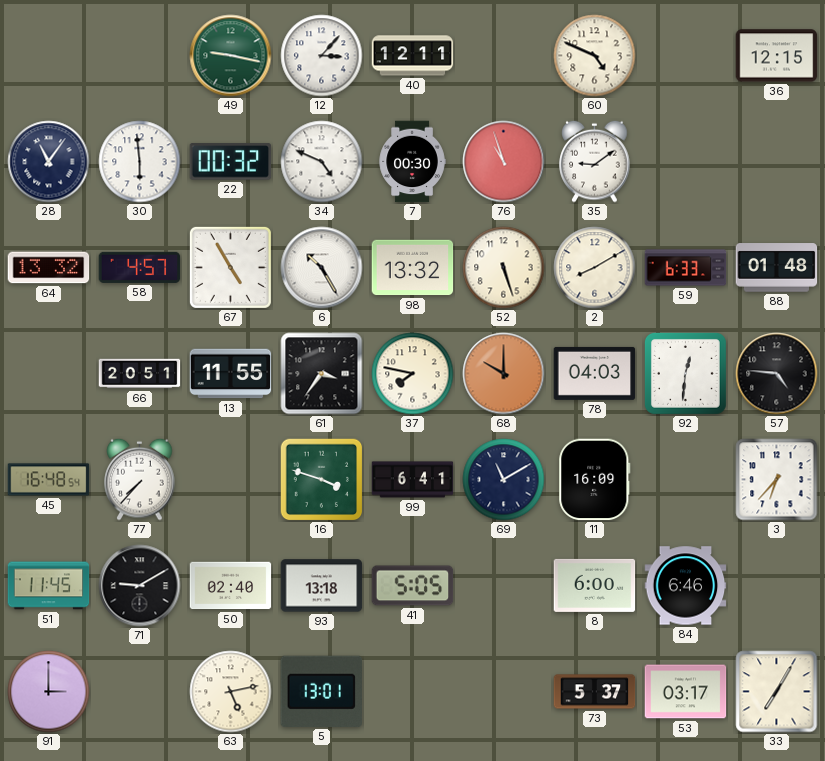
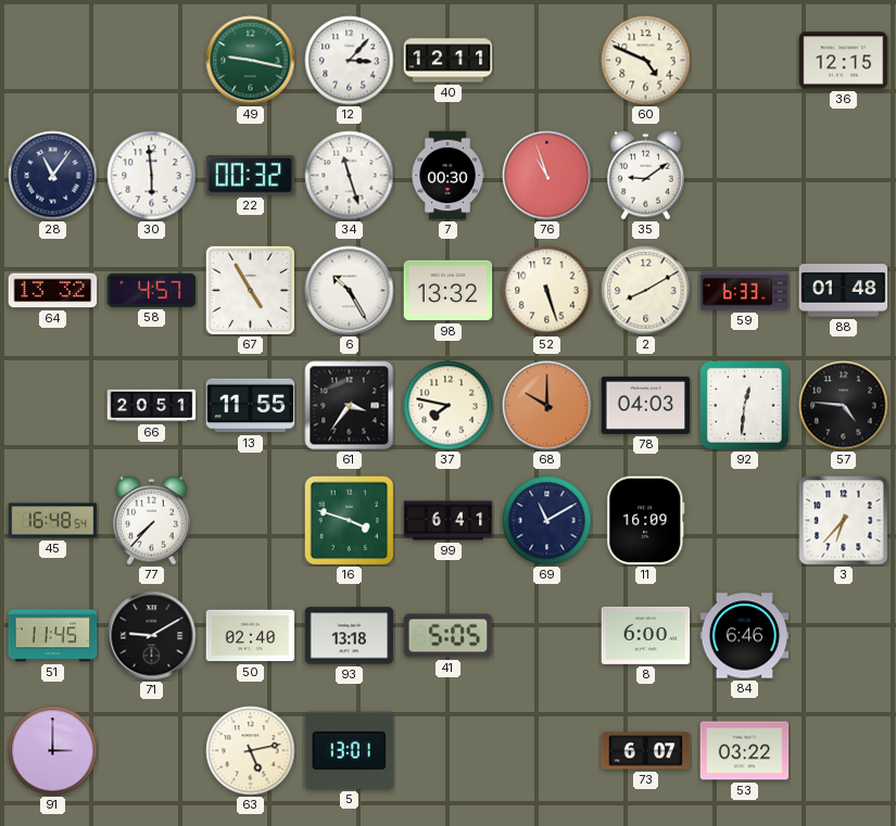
34: 4:49 -> 11:27 (350, 176)
73: 5:37 -> 6:07 (646, 751)
53: 03:17 -> 03:22 (745, 751)
33: 7:05 -> none (777, 692)
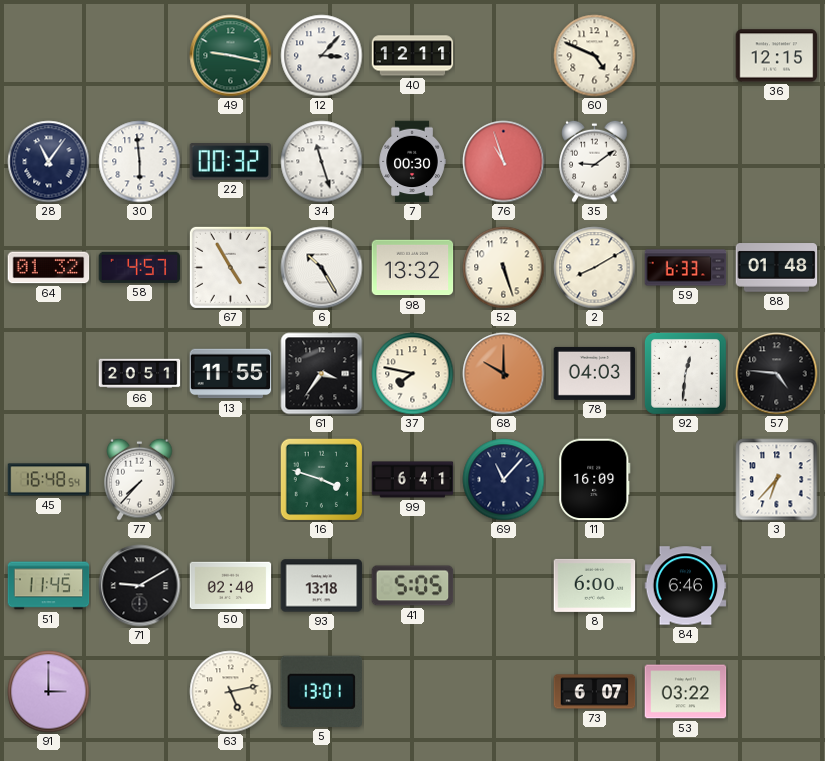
64: 13:32 -> 01:32 (49, 268)
69: 11:10 -> 11:07 (504, 480)
